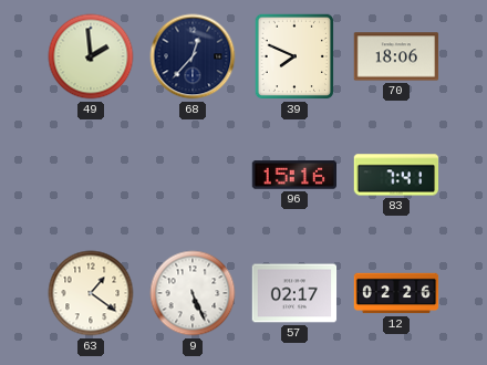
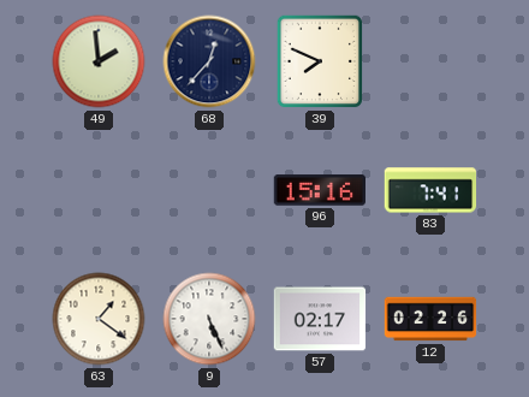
70: 18:06 -> none (396, 56)
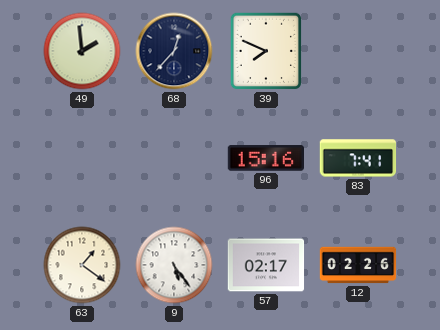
9: 5:26 -> 5:24 (174, 265)
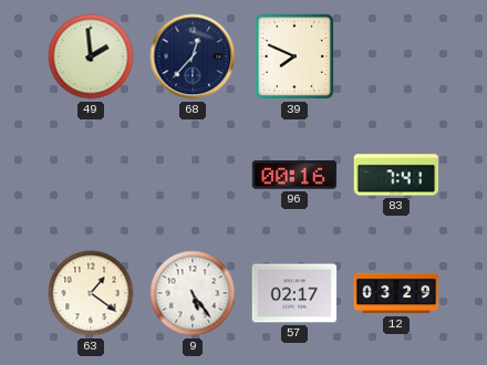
96: 15:16 -> 00:16 (293, 175)
12: 02:26 -> 03:29 (396, 293)
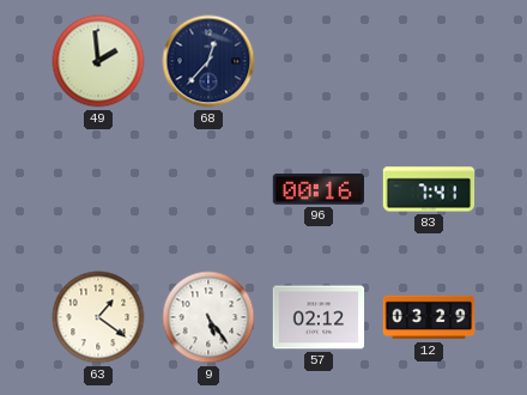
39: 7:49 -> none (294, 56)
57: 02:17 -> 02:12 (319, 317)
